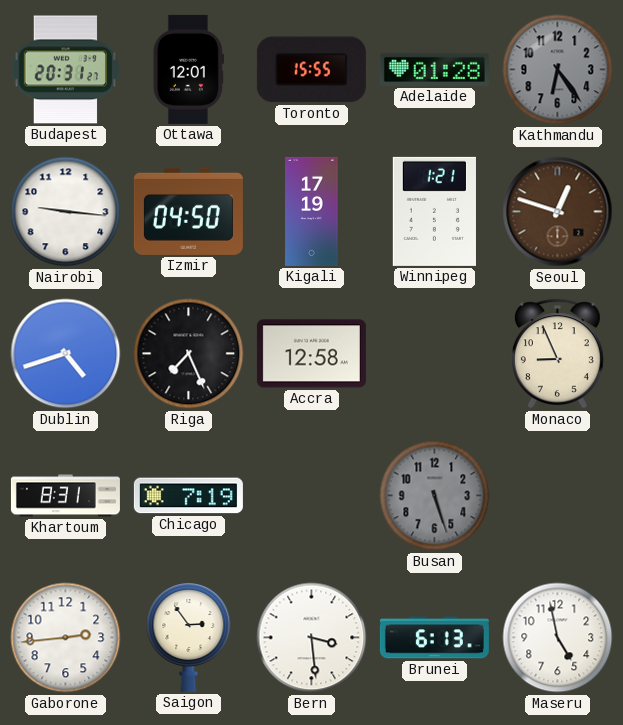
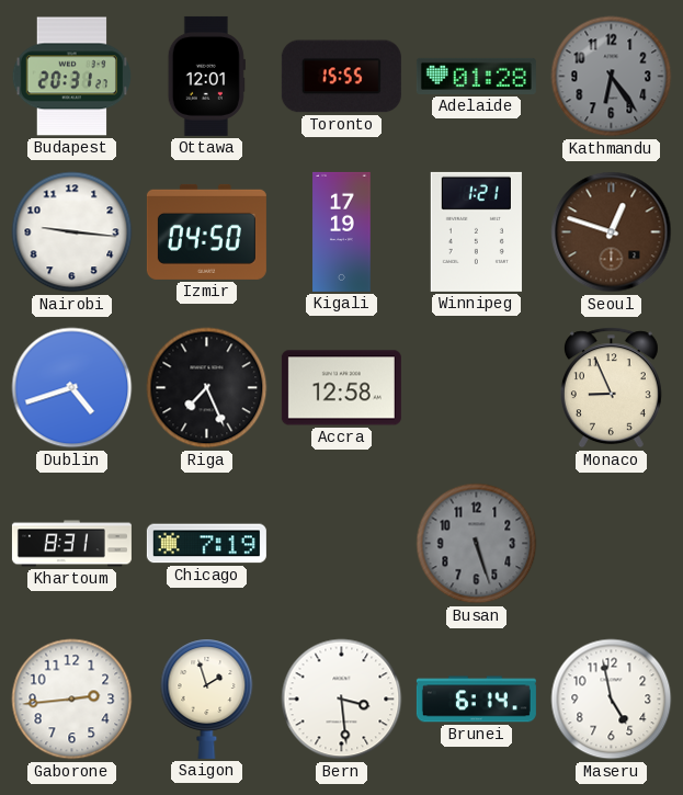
Saigon: 2:54 -> 1:57 (207, 699)
Brunei: 6:13 -> 6:14 (476, 700)
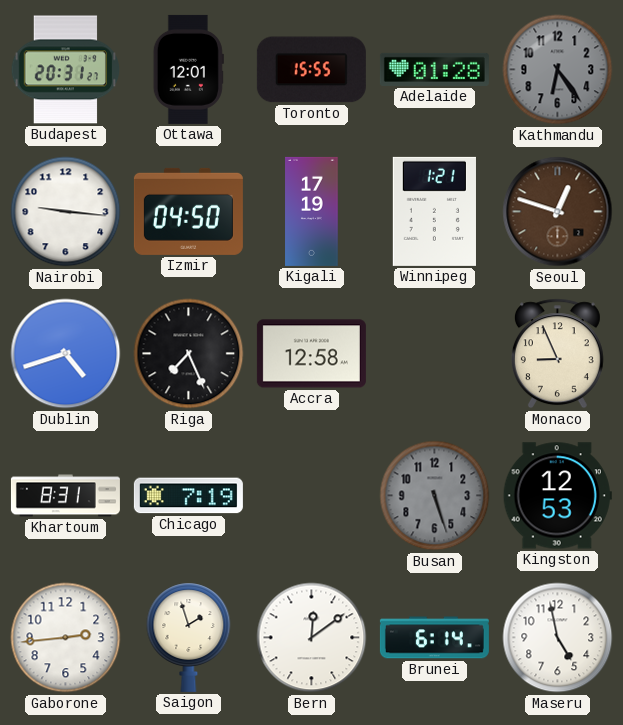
Kingston: none -> 12:53 (557, 496)
Bern: 3:29 -> 12:09 (312, 638)
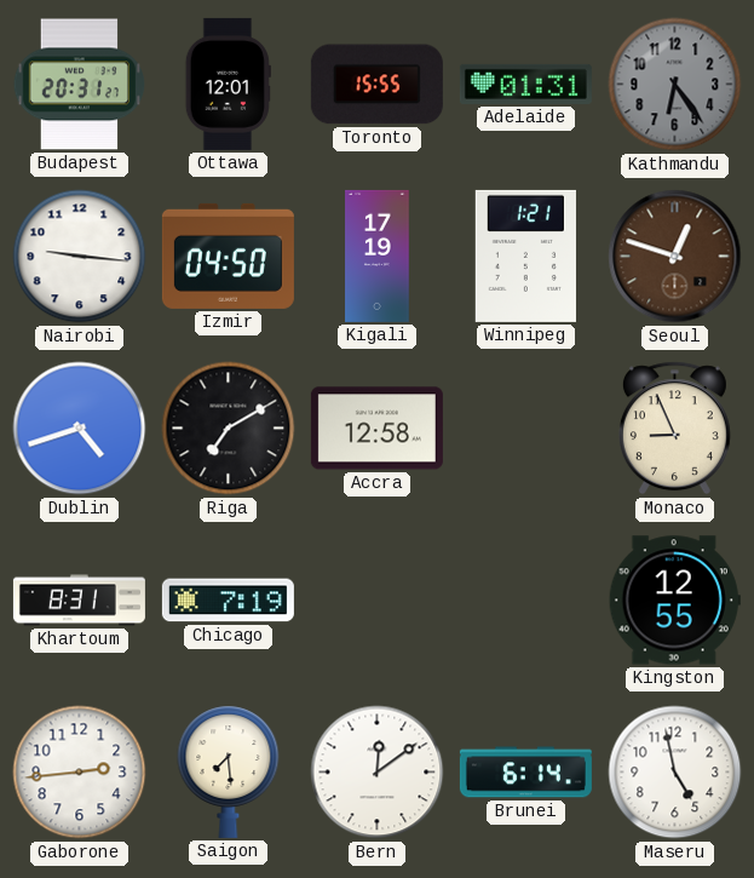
Adelaide: 01:28 -> 01:31 (525, 84)
Riga: 7:26 -> 7:10 (229, 429)
Busan: 5:27 -> none (435, 496)
Kingston: 12:53 -> 12:55 (674, 601)
Saigon: 1:57 -> 7:29 (229, 771)
